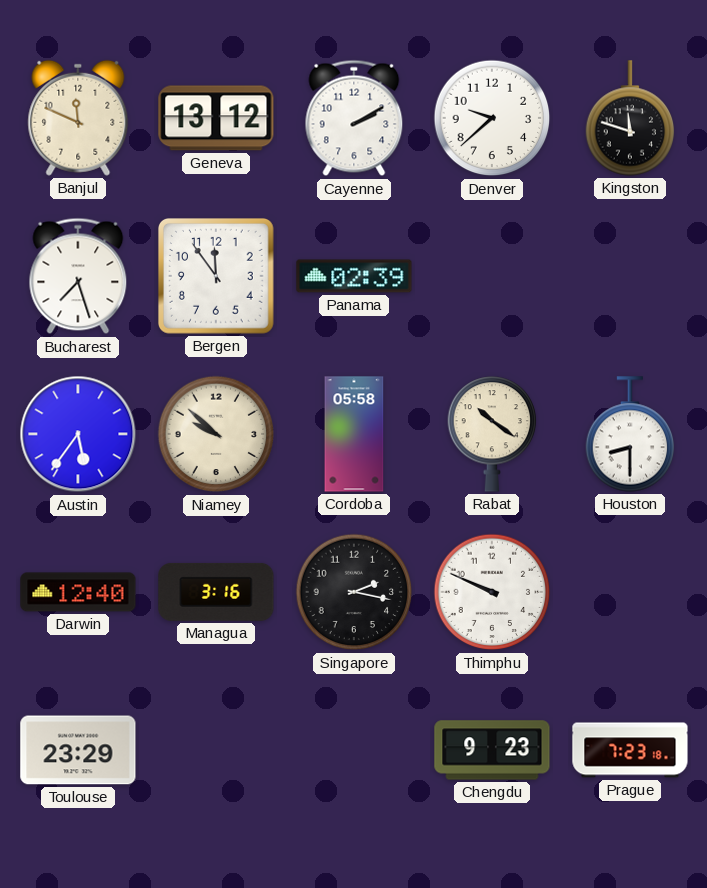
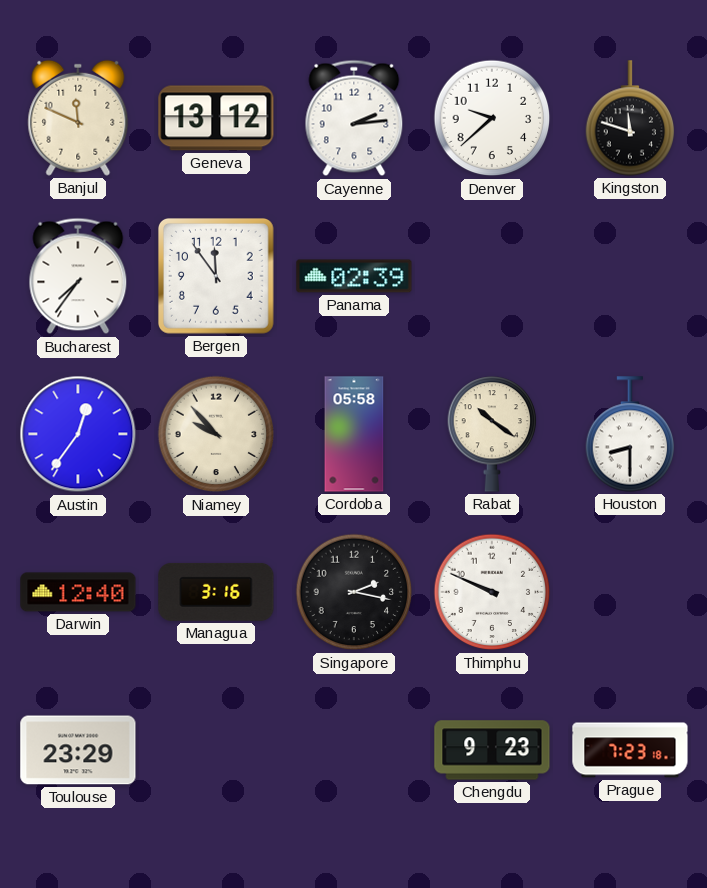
Cayenne: 2:10 -> 2:14 (354, 118)
Bucharest: 7:27 -> 7:36 (78, 276)
Austin: 5:36 -> 12:36 (78, 434)
Niamey: 9:52 -> 9:53 (216, 434)
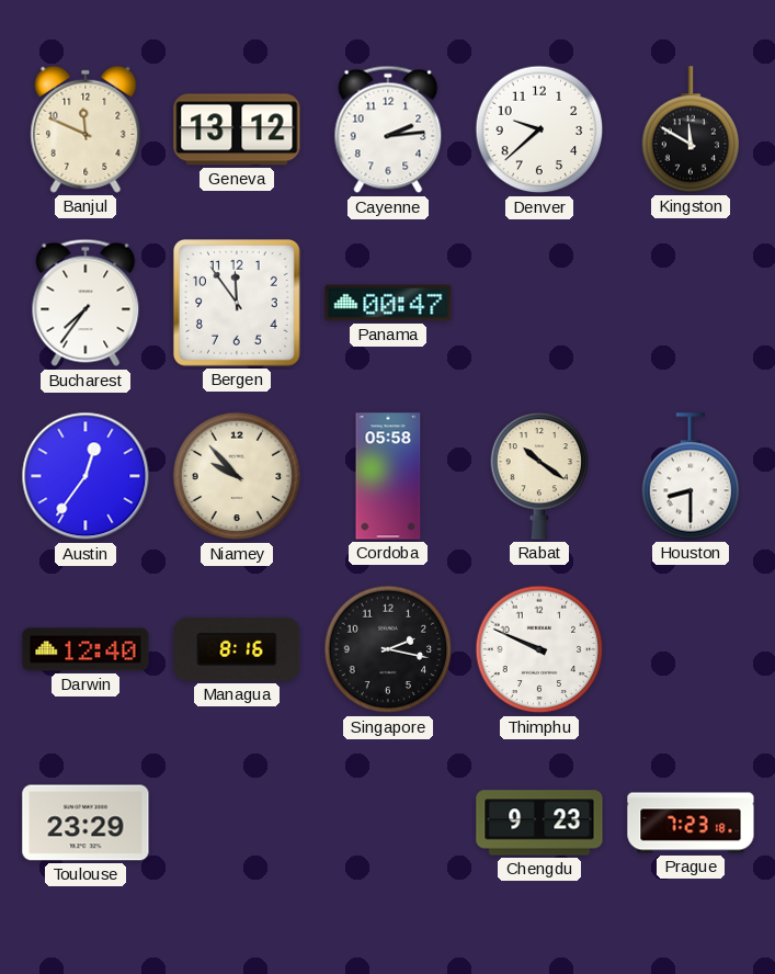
Kingston: 11:48 -> 11:50 (691, 129)
Panama: 02:39 -> 00:47 (388, 303)
Managua: 3:16 -> 8:16 (237, 649)
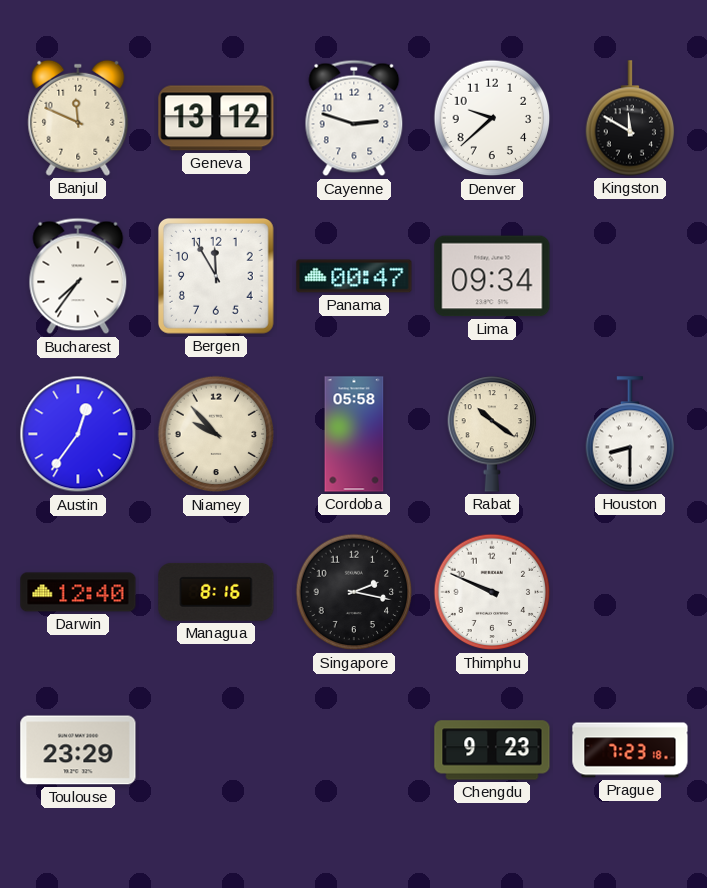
Cayenne: 2:14 -> 2:48 (354, 118)
Bergen: 11:54 -> 11:55 (217, 277)
Lima: none -> 09:34 (492, 276)
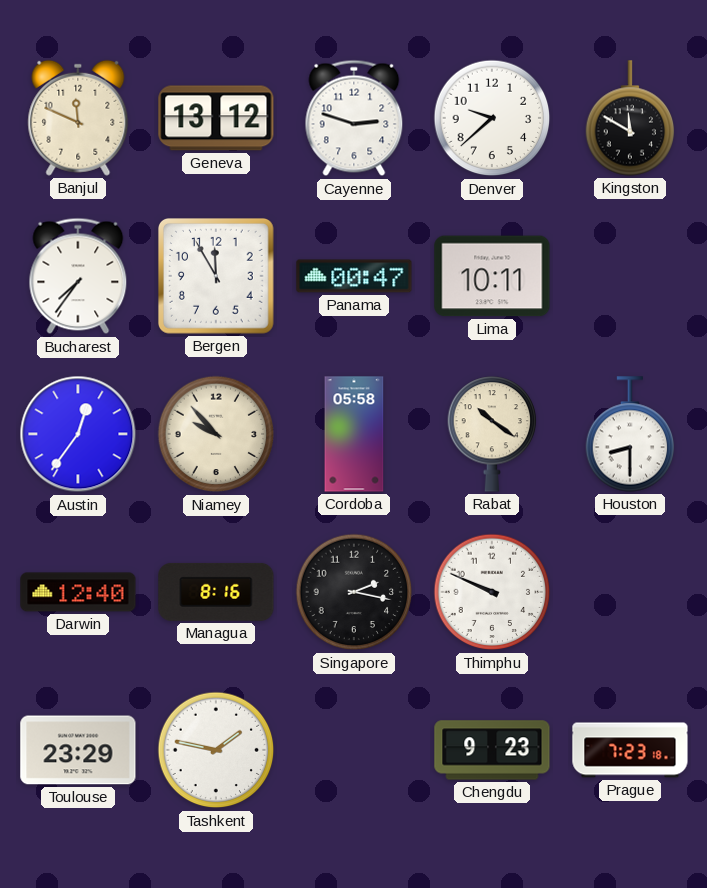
Lima: 09:34 -> 10:11 (492, 276)
Tashkent: none -> 1:47 (216, 750)
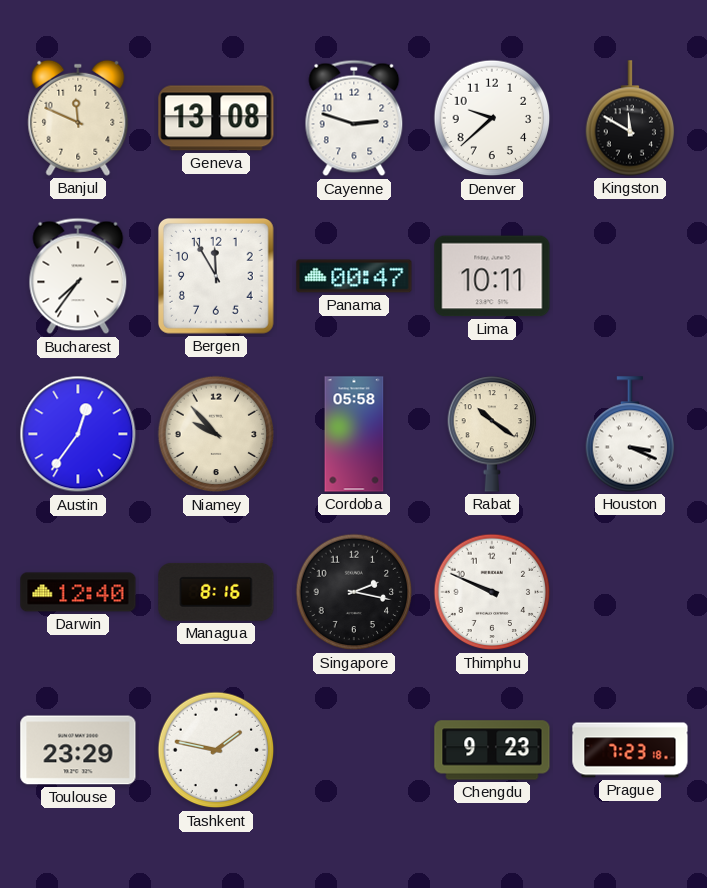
Geneva: 13:12 -> 13:08 (216, 118)
Houston: 8:30 -> 3:19 (630, 434)
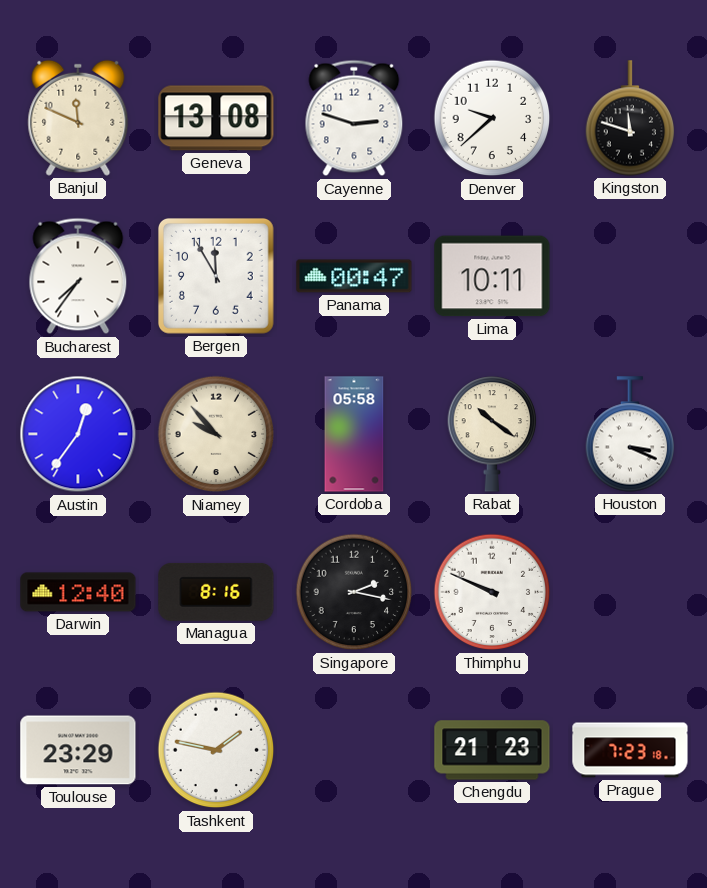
Kingston: 11:50 -> 11:48 (630, 118)
Chengdu: 9:23 -> 21:23 (492, 750)
